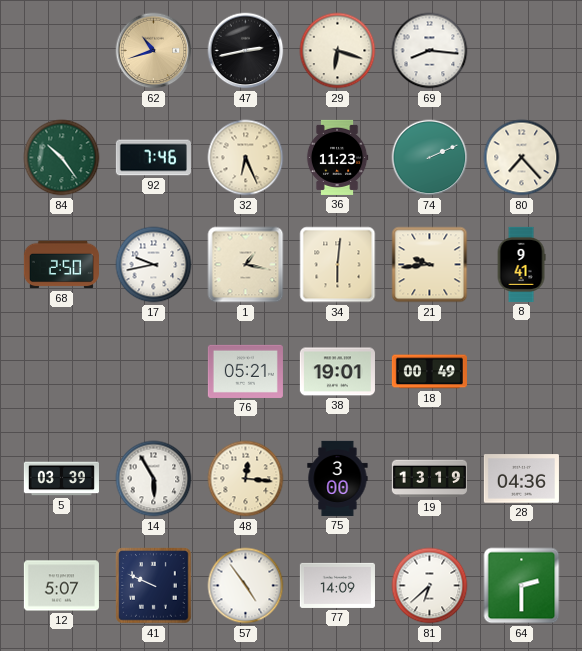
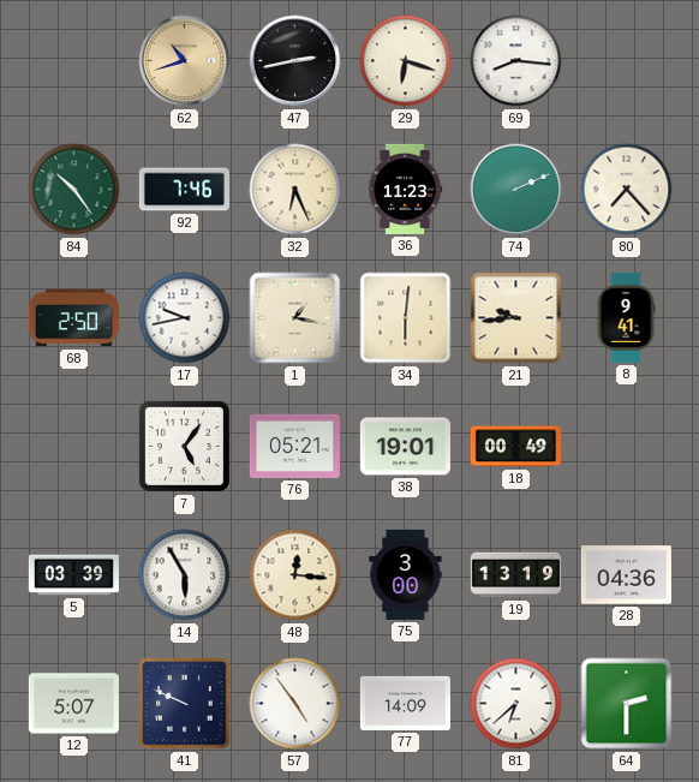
7: none -> 5:06 (184, 446)
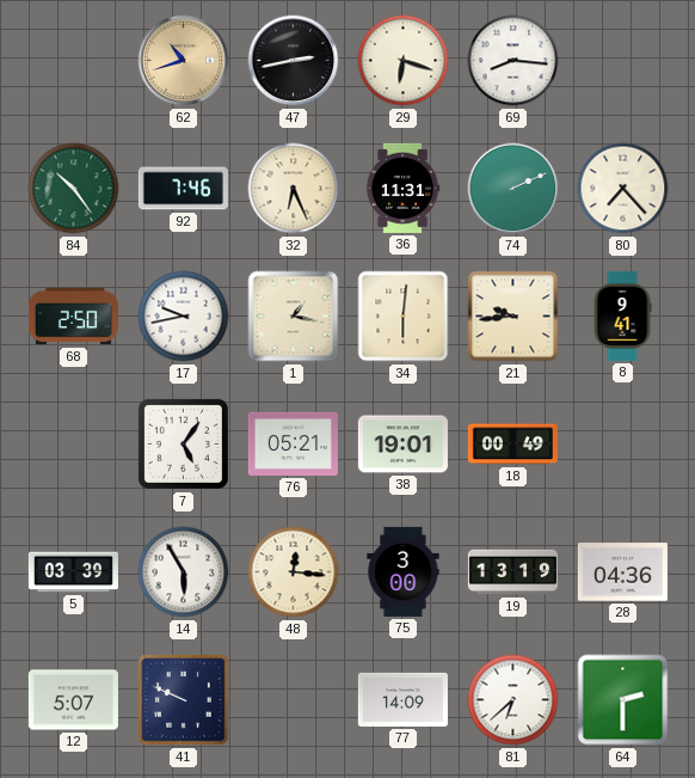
36: 11:23 -> 11:31 (402, 188)
57: 4:54 -> none (295, 704)
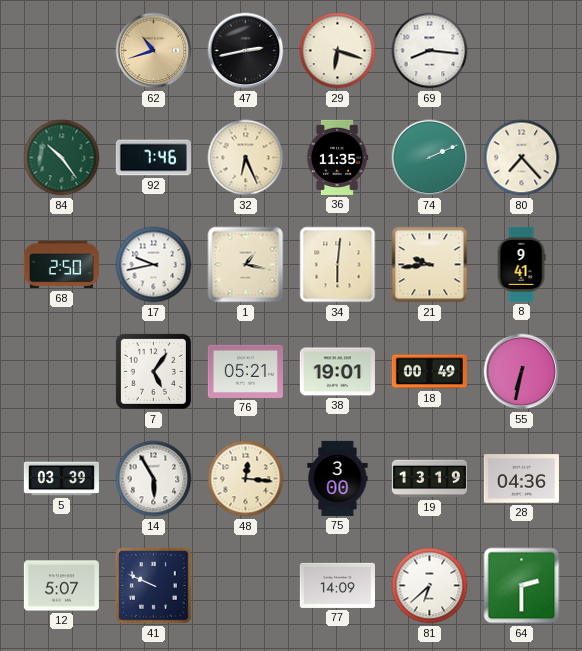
36: 11:31 -> 11:35 (337, 157)
55: none -> 6:32 (522, 372)
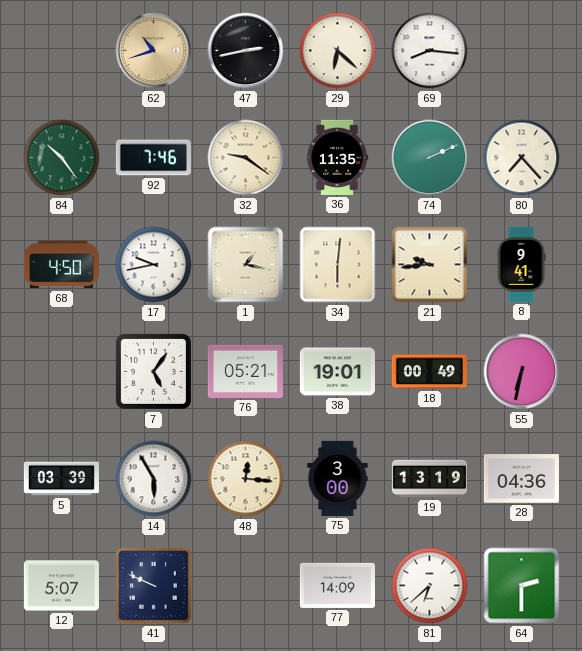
29: 6:18 -> 6:22 (338, 51)
32: 6:26 -> 9:21 (246, 158)
68: 2:50 -> 4:50 (61, 265)
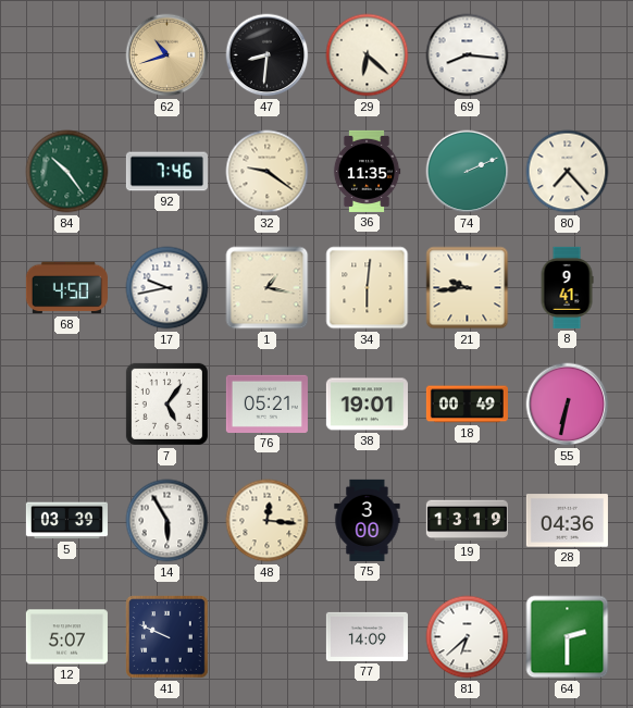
47: 2:43 -> 8:31 (268, 55)
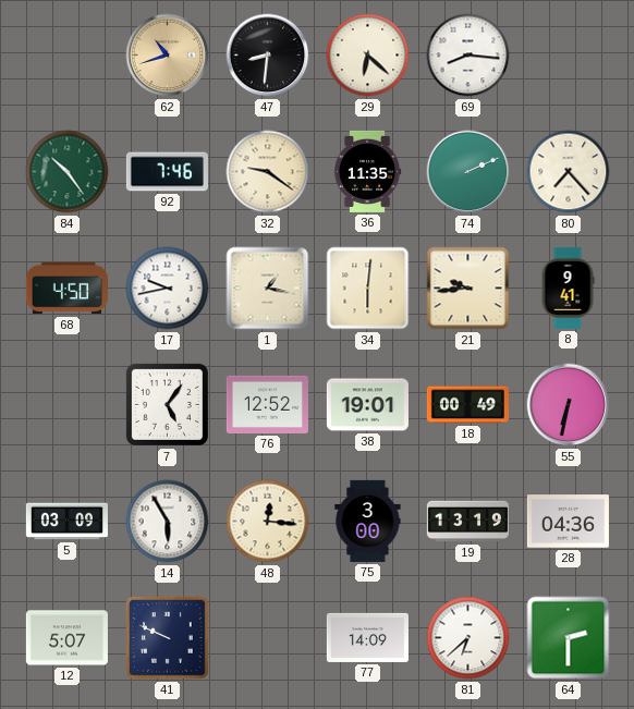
76: 05:21 -> 12:52 (267, 404)
5: 03:39 -> 03:09 (66, 522)
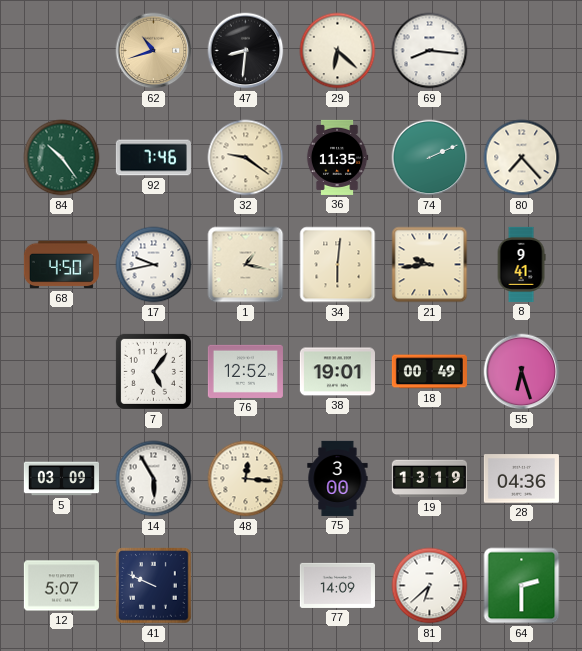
55: 6:32 -> 6:27 (522, 372)
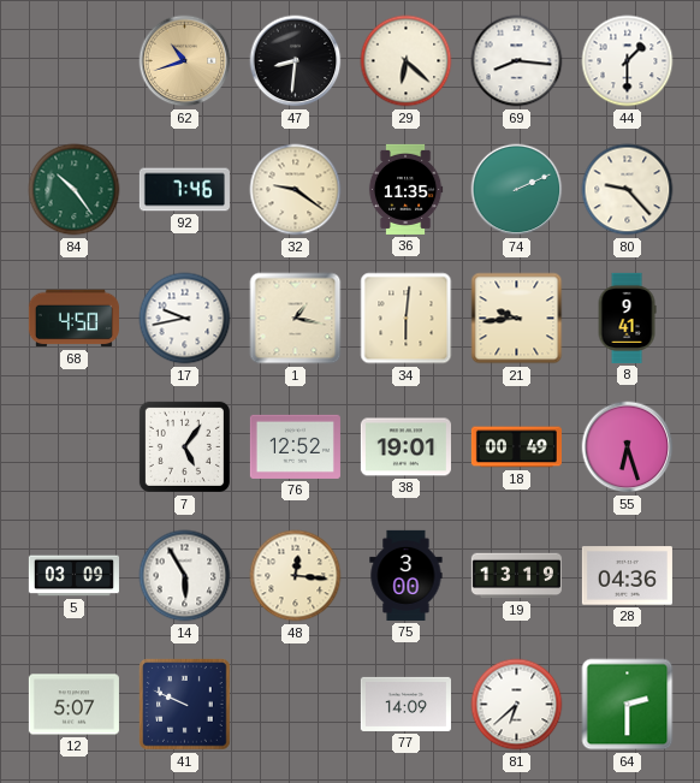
44: none -> 1:30 (628, 61)
80: 7:23 -> 9:23 (628, 190)
